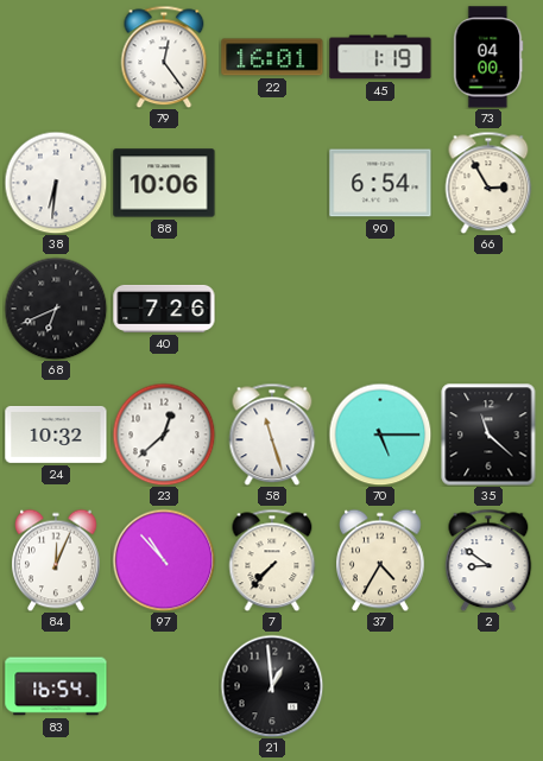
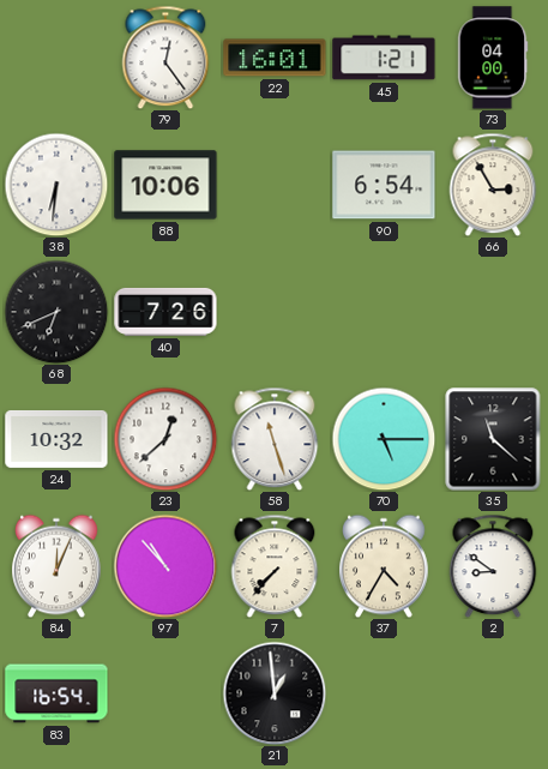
45: 1:19 -> 1:21 (384, 58)
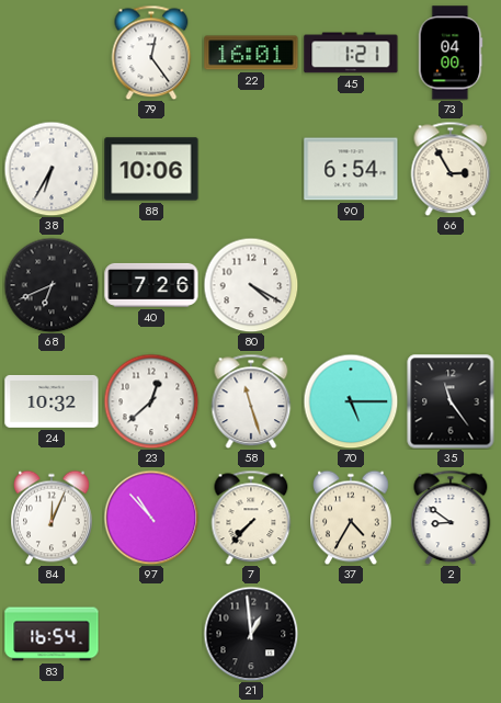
38: 6:31 -> 6:35 (52, 169)
80: none -> 4:20 (251, 285)
35: 11:22 -> 11:24 (451, 401)
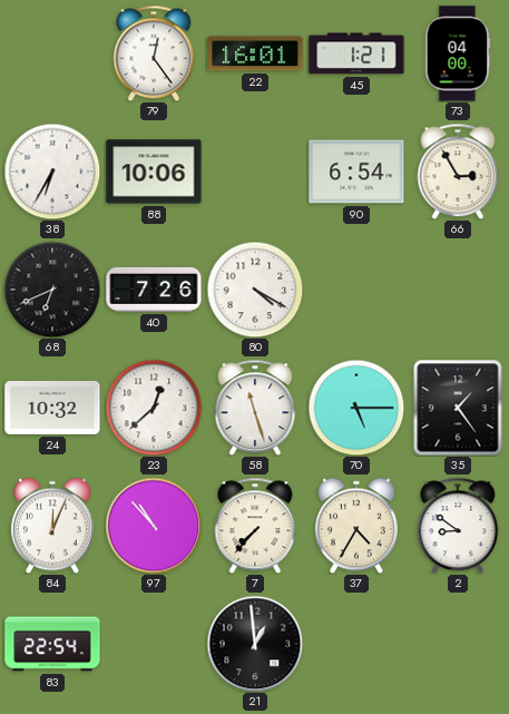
35: 11:24 -> 1:24 (458, 408)
83: 16:54 -> 22:54 (52, 644)
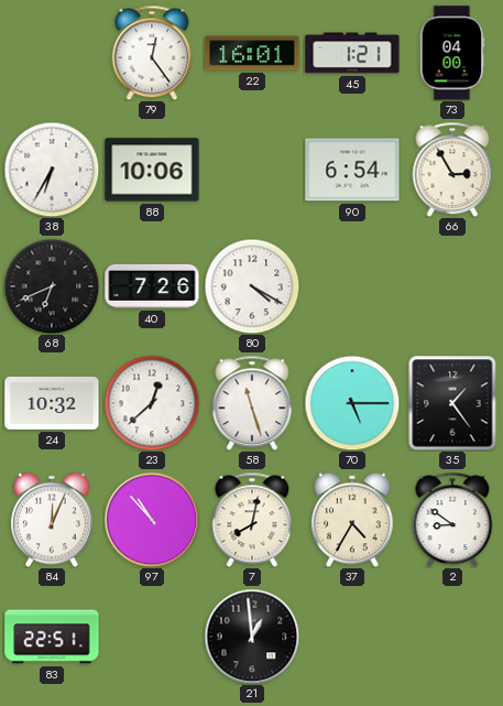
7: 7:37 -> 8:02 (252, 520)
83: 22:54 -> 22:51 (52, 637)
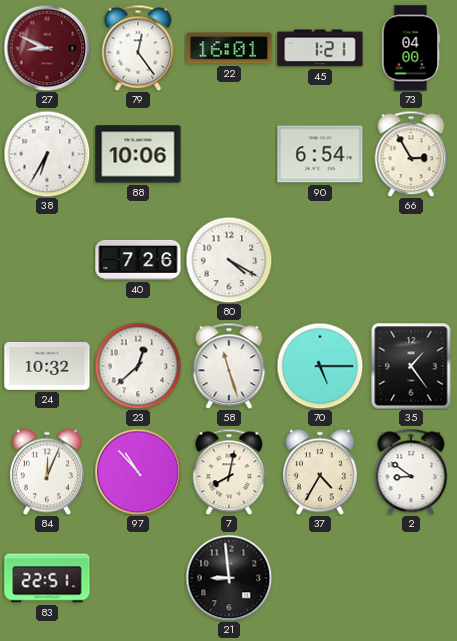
27: none -> 8:49 (47, 48)
68: 6:41 -> none (52, 286)
21: 12:59 -> 8:59 (229, 578)
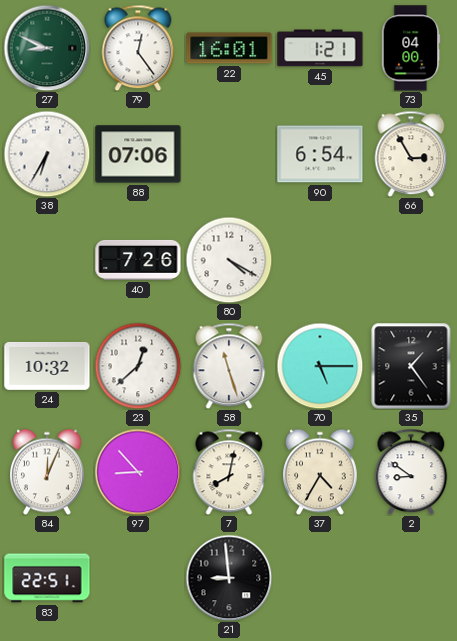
27 dial: burgundy -> green (47, 48)
88: 10:06 -> 07:06 (138, 154)
97: 10:53 -> 8:53 (138, 472)
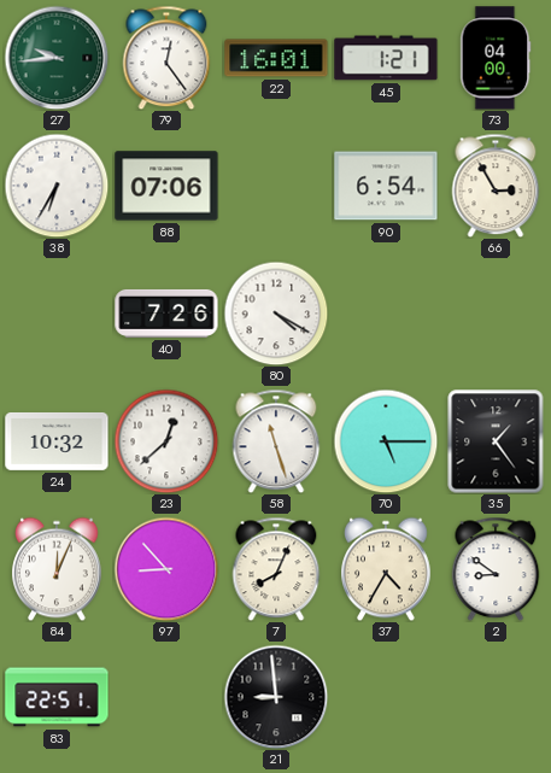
27: 8:49 -> 9:44 (57, 58)
7: 8:02 -> 8:04 (276, 569)
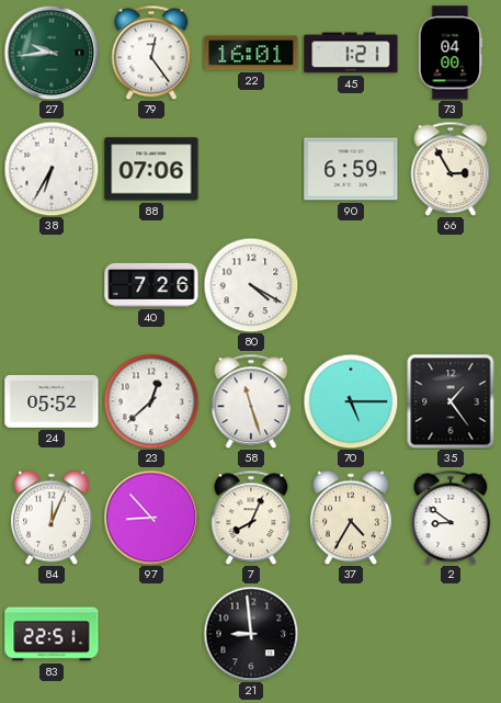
90: 6:54 -> 6:59 (351, 169)
24: 10:32 -> 05:52 (52, 401)
